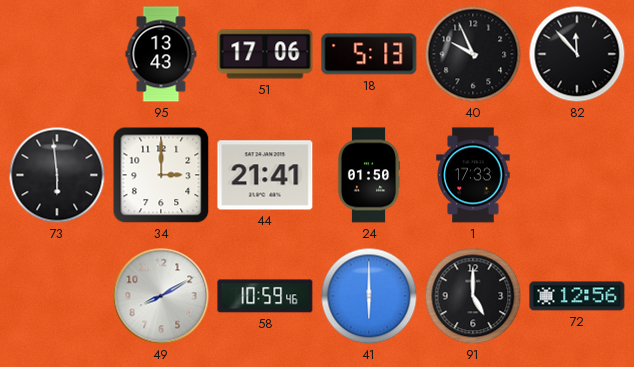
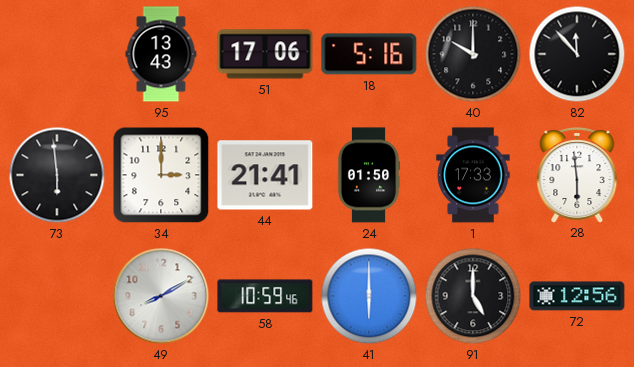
18: 5:13 -> 5:16 (369, 54)
40: 9:56 -> 10:00 (473, 54)
28: none -> 5:59 (577, 175)
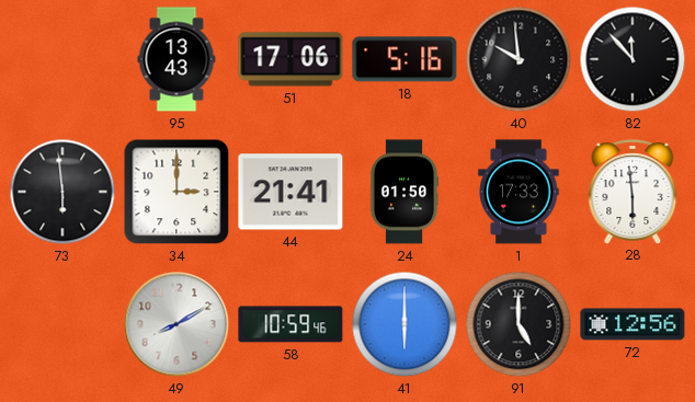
40: 10:00 -> 9:59 (519, 59)
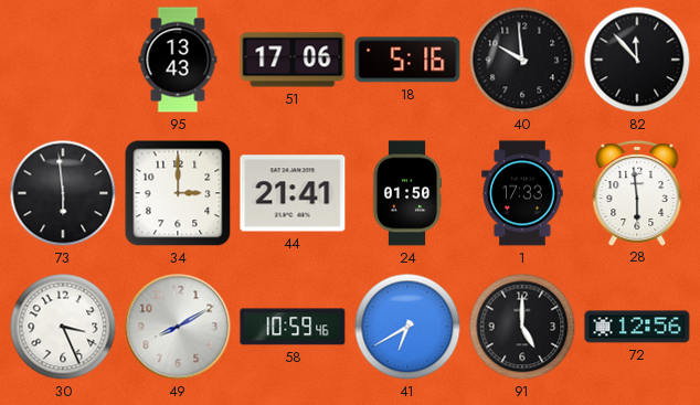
30: none -> 3:26 (63, 327)
41: 6:00 -> 6:40 (407, 327)
